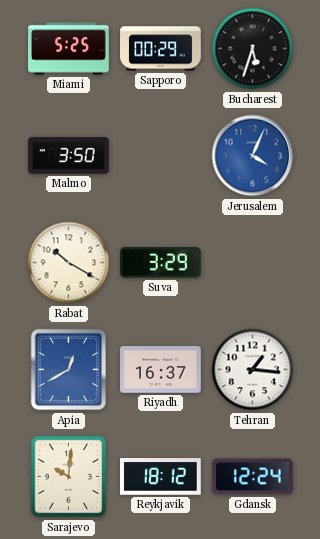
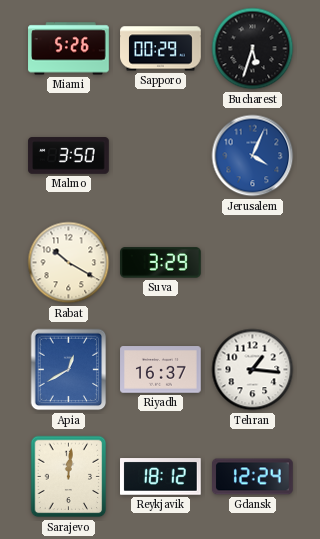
Miami: 5:25 -> 5:26 (69, 49)
Sarajevo: 10:01 -> 12:01 (69, 477)
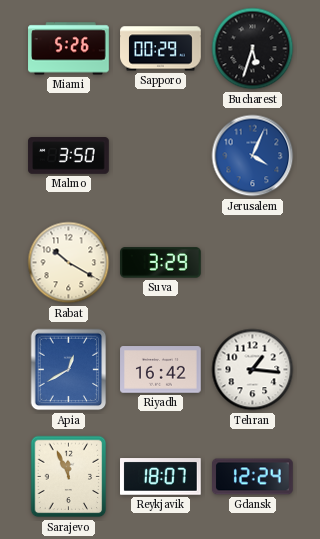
Riyadh: 16:37 -> 16:42 (161, 370)
Sarajevo: 12:01 -> 11:56 (69, 477)
Reykjavik: 18:12 -> 18:07 (161, 477)
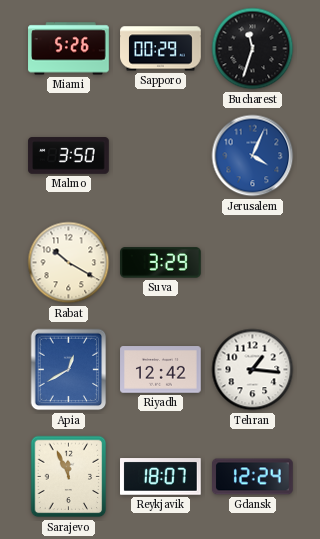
Bucharest: 5:33 -> 11:33 (253, 49)
Riyadh: 16:42 -> 12:42 (161, 370)
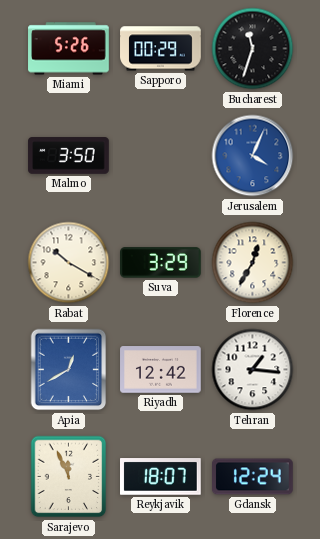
Florence: none -> 12:35 (253, 263)
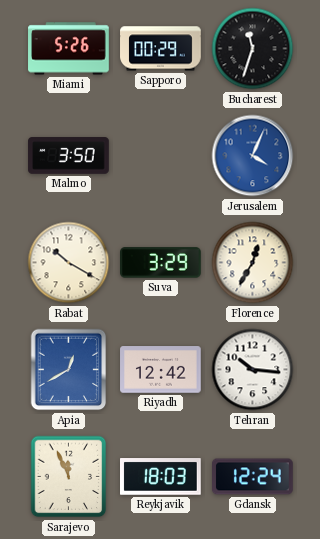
Tehran: 1:16 -> 10:16 (253, 370)
Reykjavik: 18:07 -> 18:03 (161, 477)
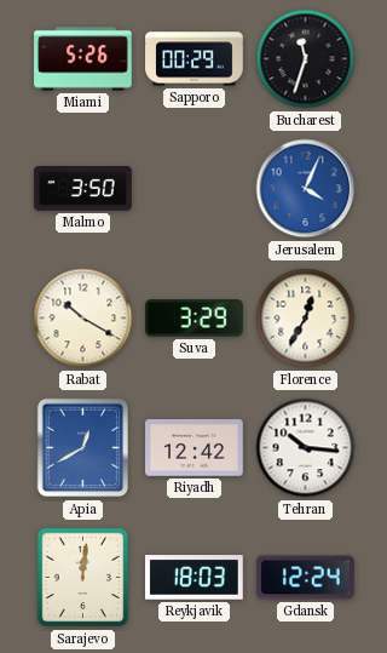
Sarajevo: 11:56 -> 12:01 (83, 578)
